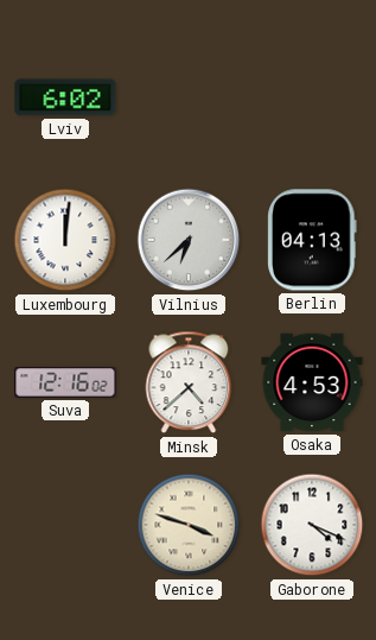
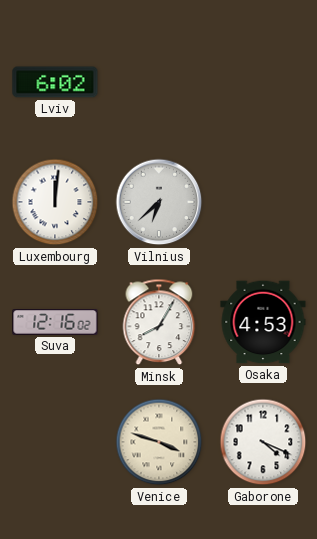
Berlin: 04:13 -> none (313, 240)
Minsk: 4:38 -> 8:05 (159, 322)
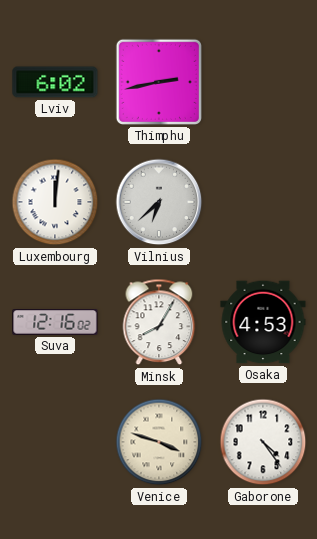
Thimphu: none -> 2:43 (159, 82)
Gaborone: 4:19 -> 4:24 (263, 442)
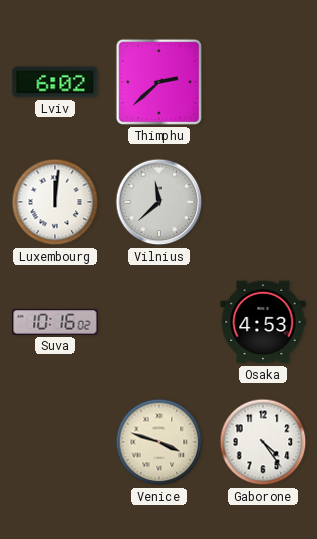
Thimphu: 2:43 -> 2:38 (159, 82)
Vilnius: 6:38 -> 11:38 (159, 202)
Suva: 12:16 -> 10:16 (55, 322)
Minsk: 8:05 -> none (159, 322)
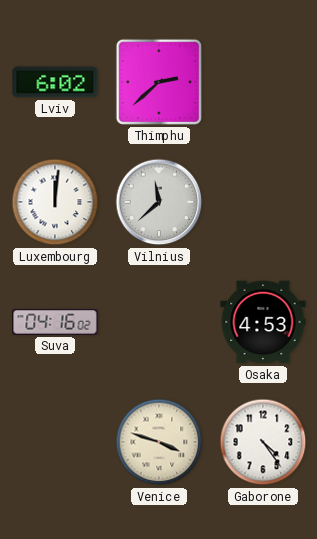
Suva: 10:16 -> 04:16 (55, 322)
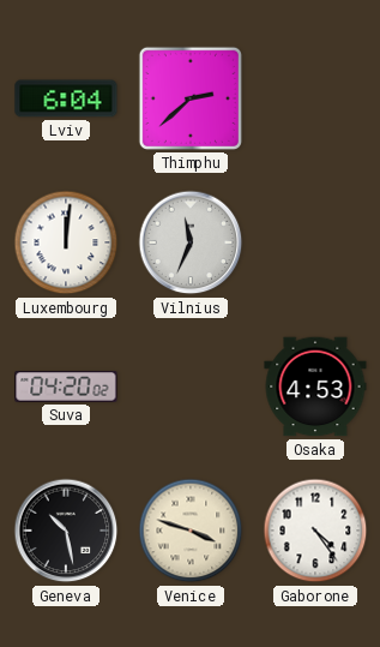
Lviv: 6:02 -> 6:04 (66, 98)
Vilnius: 11:38 -> 11:34 (191, 242)
Suva: 04:16 -> 04:20 (66, 387)
Geneva: none -> 10:28 (66, 531)
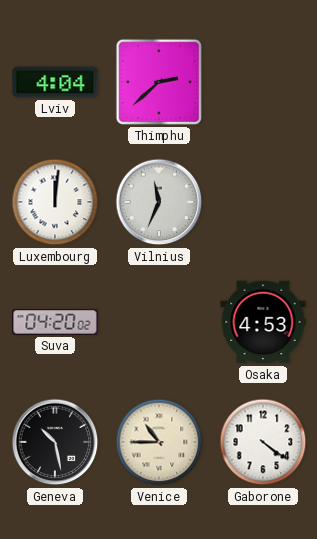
Lviv: 6:04 -> 4:04 (55, 82)
Venice: 3:48 -> 10:45 (159, 442)
Gaborone: 4:24 -> 4:21 (263, 442)
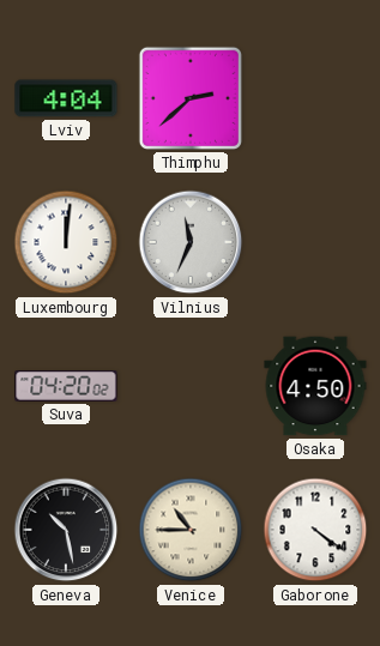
Osaka: 4:53 -> 4:50 (315, 386)
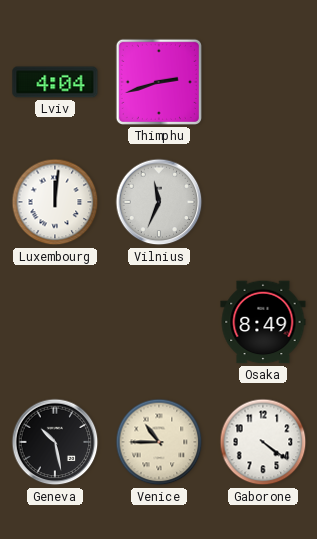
Thimphu: 2:38 -> 2:42 (159, 82)
Suva: 04:20 -> none (66, 386)
Osaka: 4:50 -> 8:49 (263, 322)
